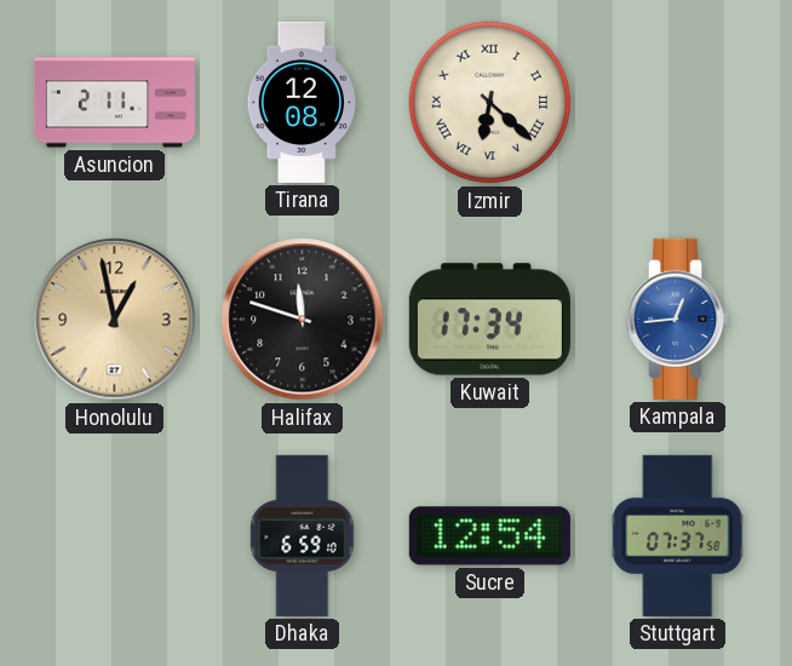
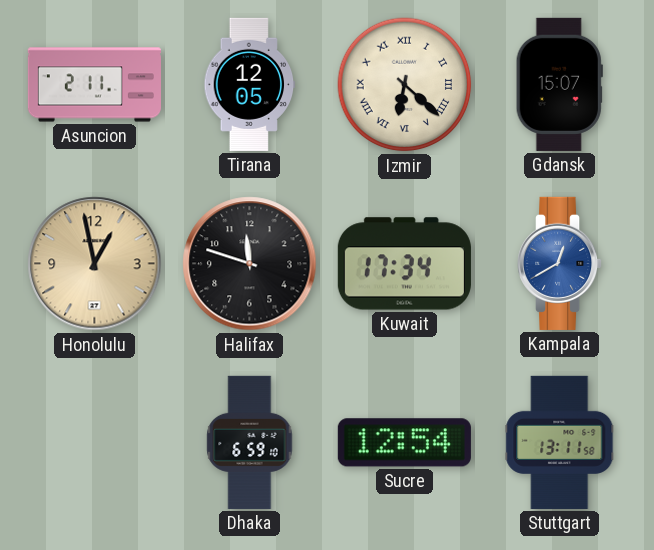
Tirana: 12:08 -> 12:05 (250, 84)
Gdansk: none -> 15:07 (559, 84)
Kampala: 12:44 -> 12:40 (561, 263)
Stuttgart: 07:37 -> 13:11 (560, 442)
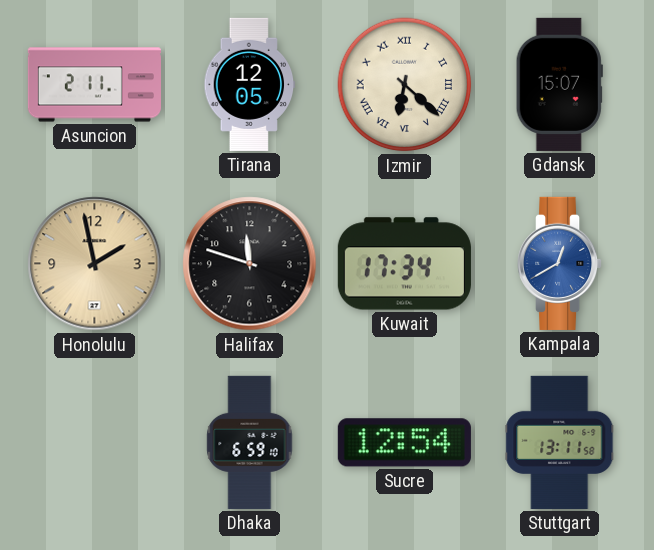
Honolulu: 12:58 -> 1:58 (95, 264)
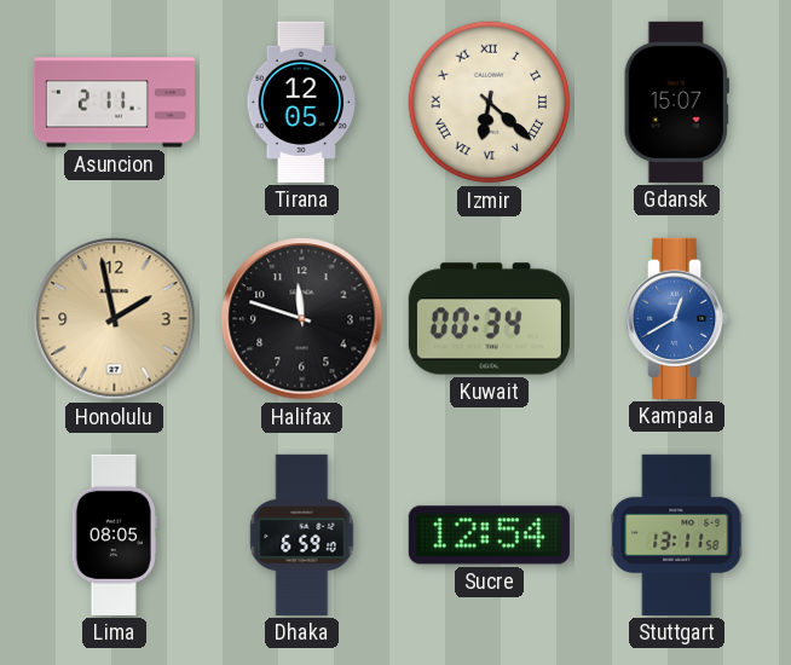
Kuwait: 17:34 -> 00:34 (489, 319)
Lima: none -> 08:05 (114, 534)
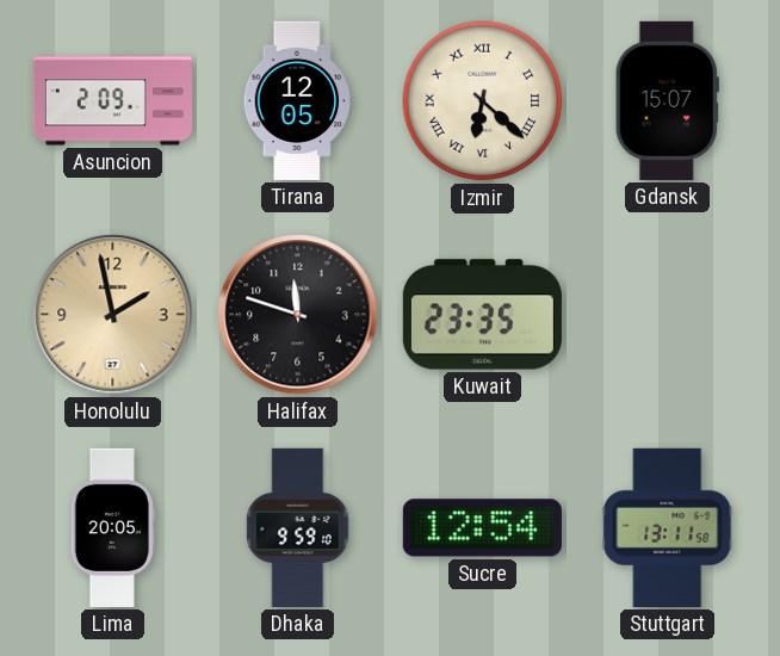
Asuncion: 2:11 -> 2:09 (112, 101)
Kuwait: 00:34 -> 23:35 (482, 315)
Kampala: 12:40 -> none (679, 318)
Lima: 08:05 -> 20:05 (112, 527)
Dhaka: 6:59 -> 9:59 (298, 527)
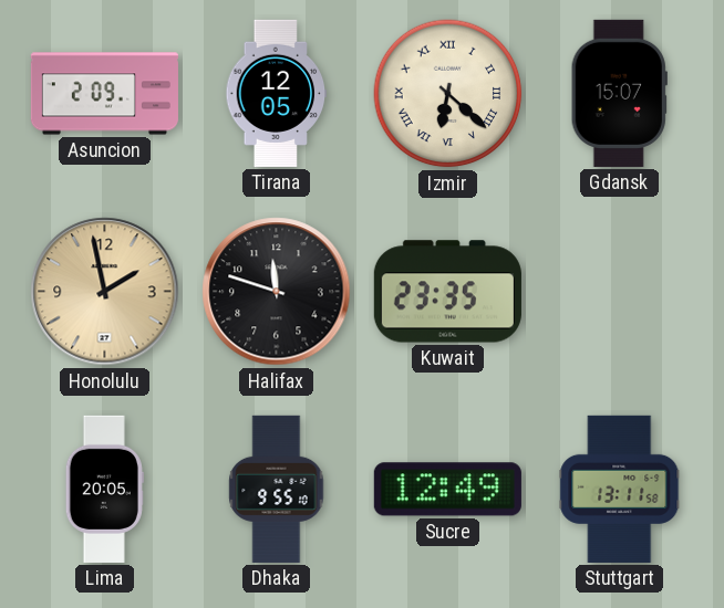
Dhaka: 9:59 -> 9:55 (277, 489)
Sucre: 12:54 -> 12:49 (447, 490)
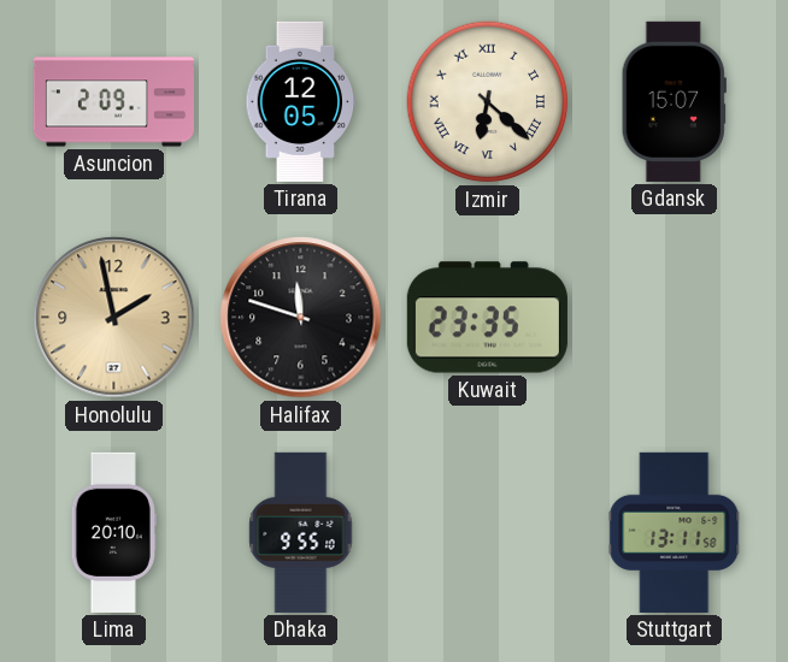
Lima: 20:05 -> 20:10 (113, 532)
Sucre: 12:49 -> none (447, 490)
